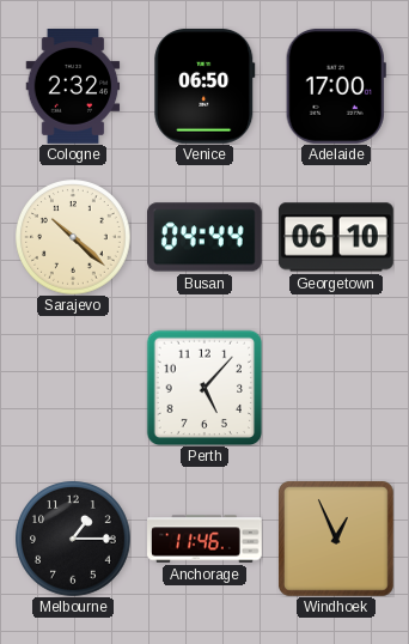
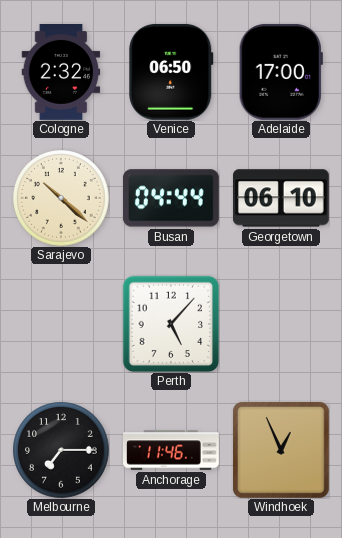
Melbourne: 1:15 -> 7:15 (61, 450)
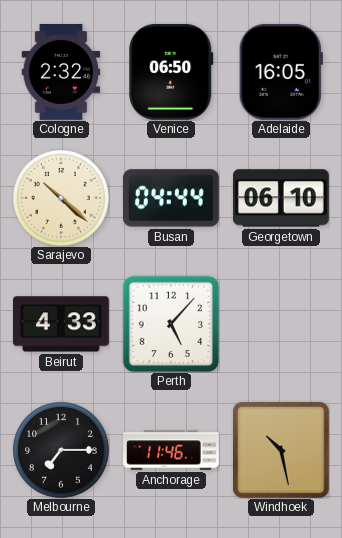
Adelaide: 17:00 -> 16:05 (281, 72)
Beirut: none -> 4:33 (62, 324)
Windhoek: 12:56 -> 10:28 (281, 450)
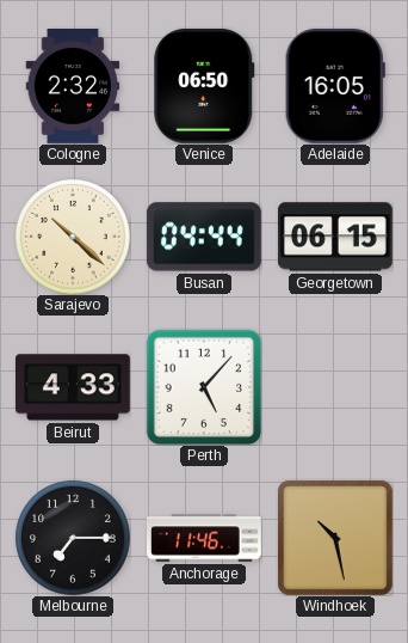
Georgetown: 06:10 -> 06:15 (335, 237)
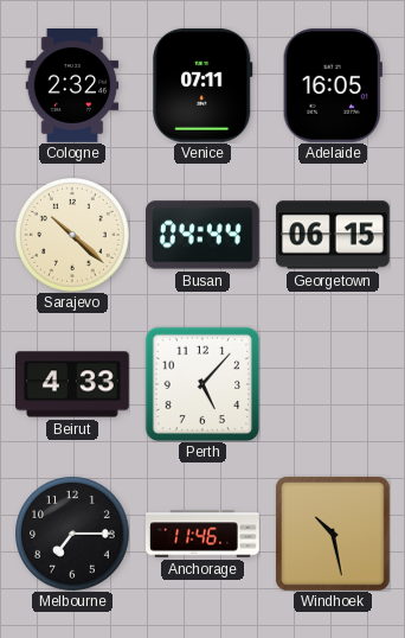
Venice: 06:50 -> 07:11 (202, 85)
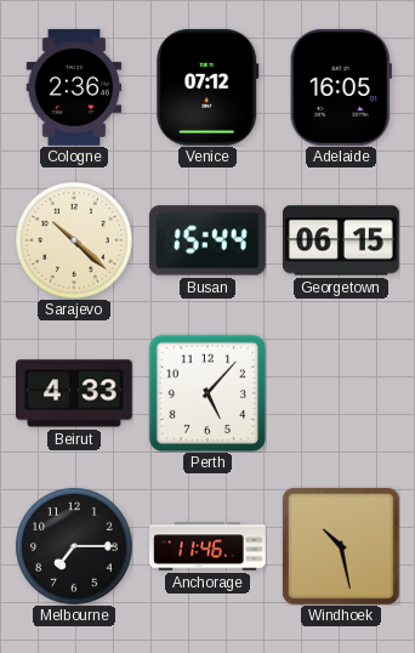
Cologne: 2:32 -> 2:36 (74, 89)
Venice: 07:11 -> 07:12 (207, 87)
Busan: 04:44 -> 15:44 (207, 240)
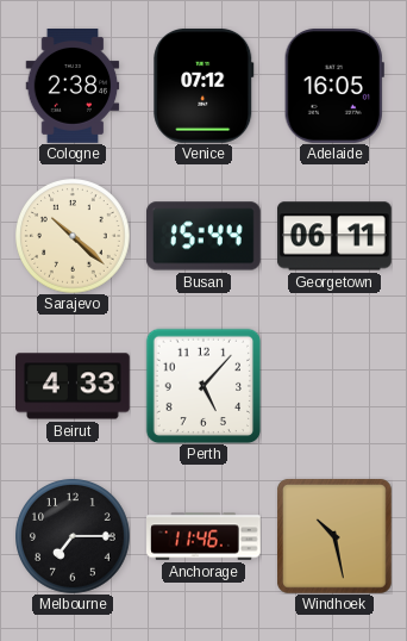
Cologne: 2:36 -> 2:38 (73, 87)
Georgetown: 06:15 -> 06:11 (334, 236)
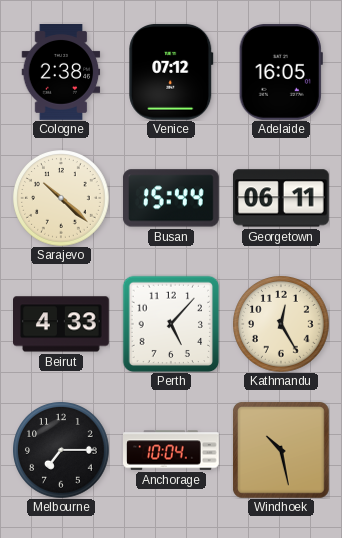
Kathmandu: none -> 12:25 (281, 324)
Anchorage: 11:46 -> 10:04 (172, 450)
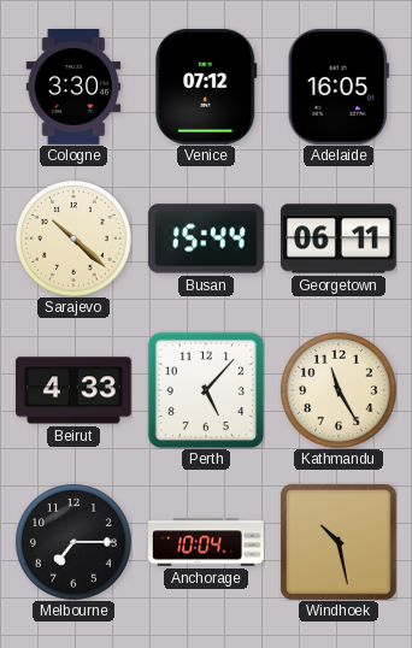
Cologne: 2:38 -> 3:30 (73, 88)
Kathmandu: 12:25 -> 11:25 (339, 390)
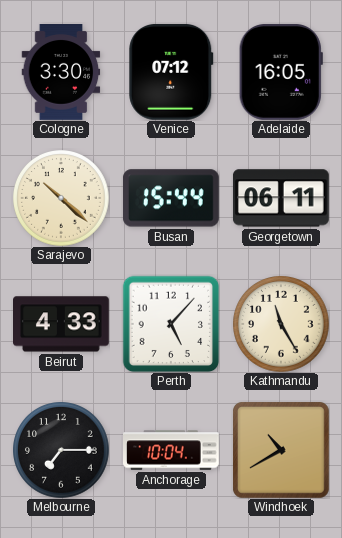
Windhoek: 10:28 -> 10:40 (281, 450)
